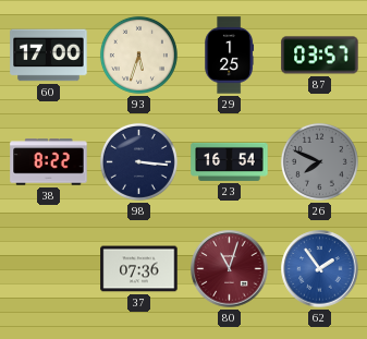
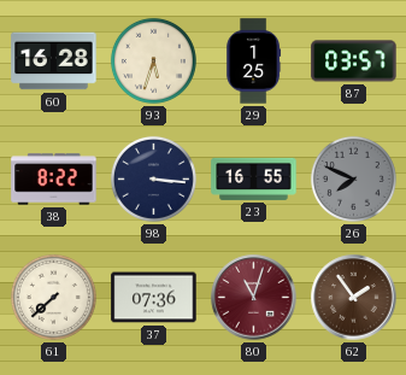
60: 17:00 -> 16:28 (54, 61)
23: 16:54 -> 16:55 (254, 178)
61: none -> 7:38 (53, 297)
62 dial: blue -> brown (354, 298)
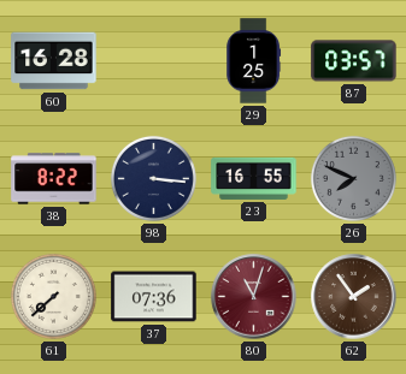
93: 5:33 -> none (153, 60)
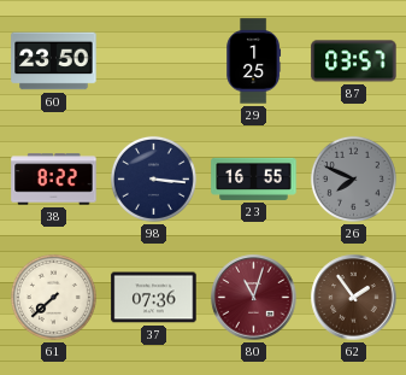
60: 16:28 -> 23:50 (54, 61)
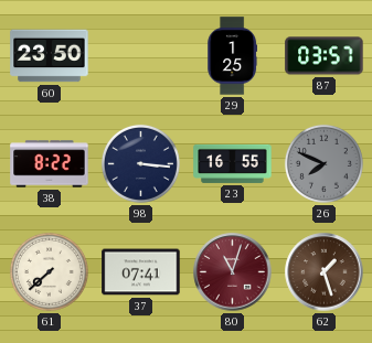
37: 07:36 -> 07:41 (141, 272)
62: 1:54 -> 1:27 (325, 272)
